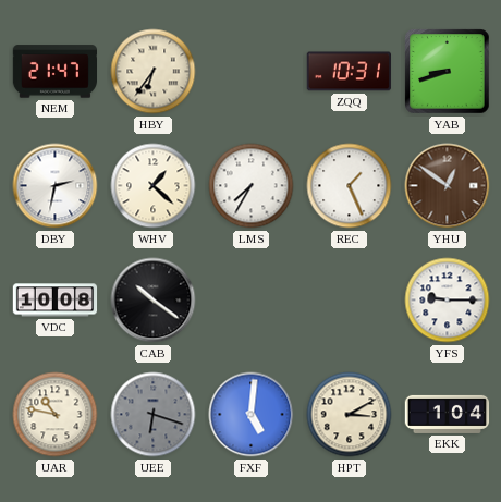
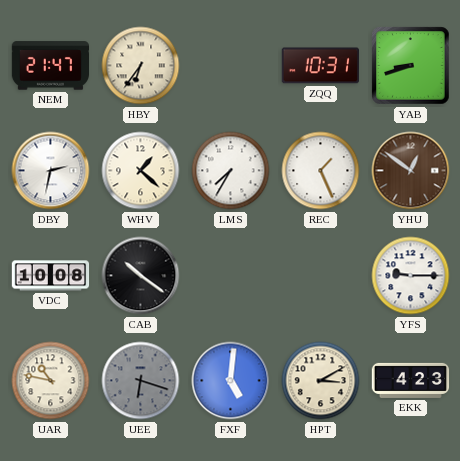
EKK: 1:04 -> 4:23 (411, 380)
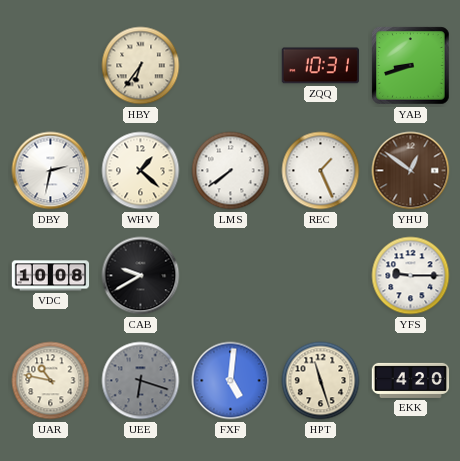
NEM: 21:47 -> none (50, 66)
LMS: 7:35 -> 7:39 (231, 171)
CAB: 10:21 -> 9:40 (141, 276)
HPT: 3:10 -> 11:27 (321, 381)
EKK: 4:23 -> 4:20 (411, 380)
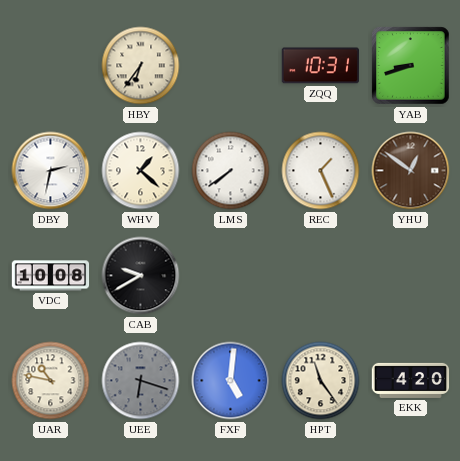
YFS: 9:15 -> none (411, 276)
HPT: 11:27 -> 11:24 (321, 381)
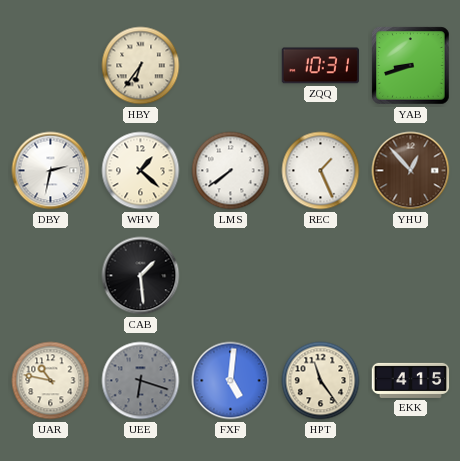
YHU: 12:51 -> 12:53 (411, 171)
VDC: 10:08 -> none (51, 276)
CAB: 9:40 -> 1:29 (141, 276)
EKK: 4:20 -> 4:15 (411, 380)
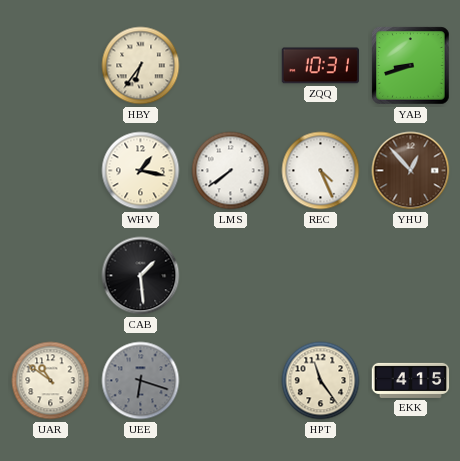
DBY: 2:32 -> none (51, 171)
WHV: 1:22 -> 1:17 (141, 171)
REC: 1:26 -> 4:26 (321, 171)
UAR: 10:47 -> 10:51 (51, 381)
FXF: 5:01 -> none (231, 381)
